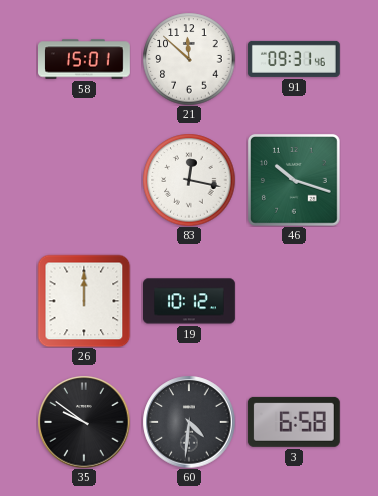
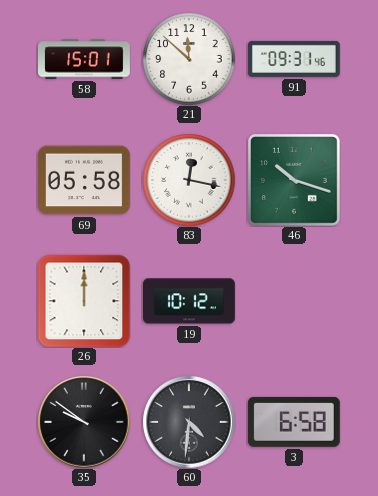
69: none -> 05:58 (84, 180)
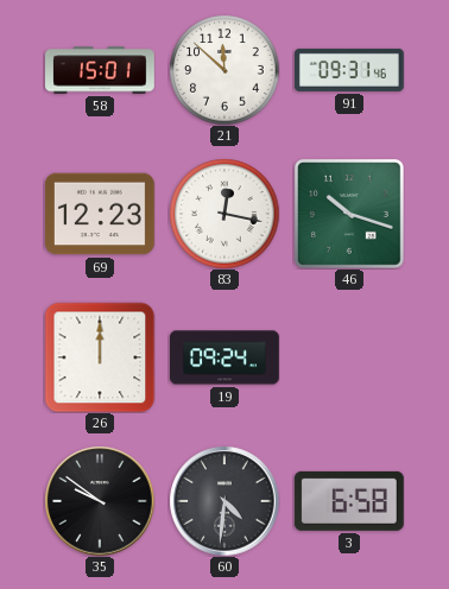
69: 05:58 -> 12:23 (100, 214)
19: 10:12 -> 09:24 (226, 357)
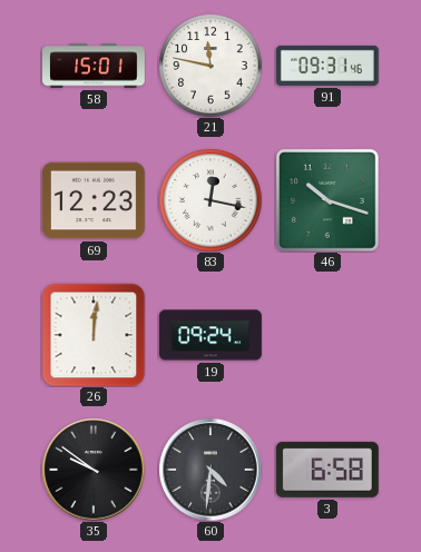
21: 11:52 -> 11:47 (210, 66)
26: 12:00 -> 12:01 (94, 335)
